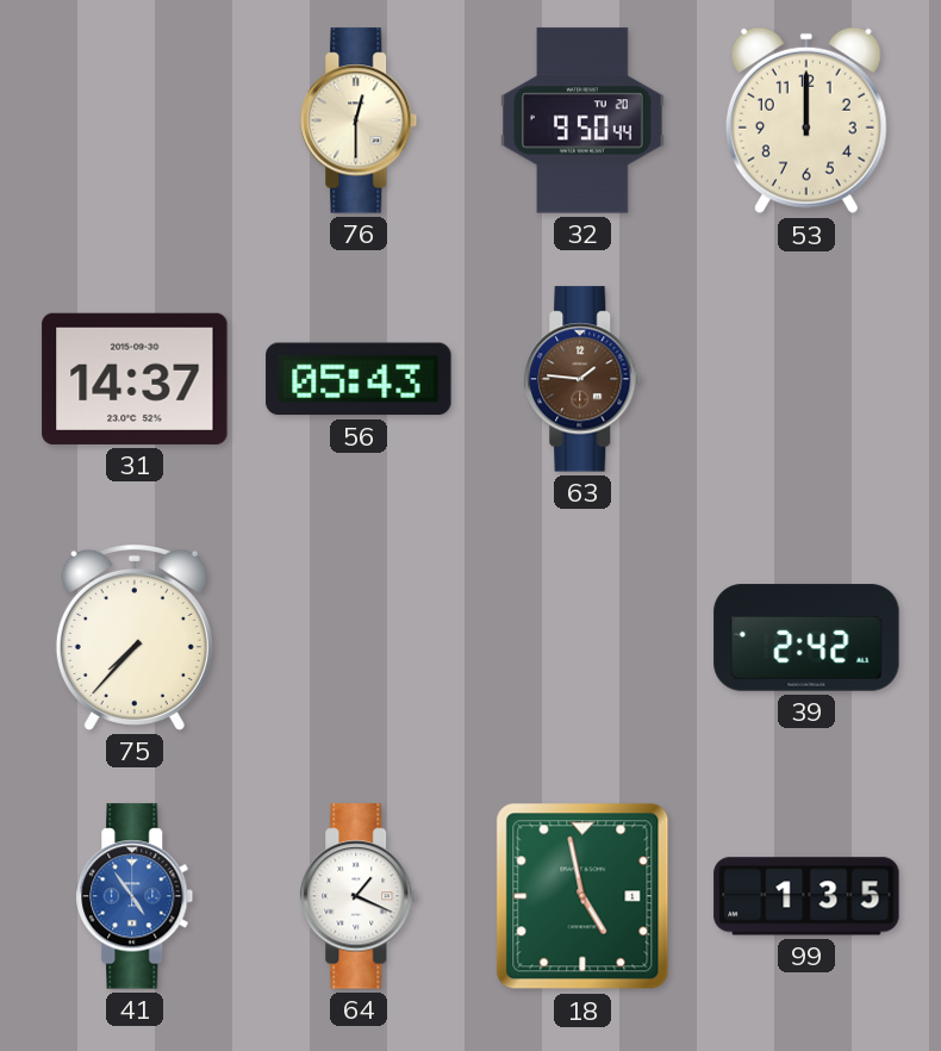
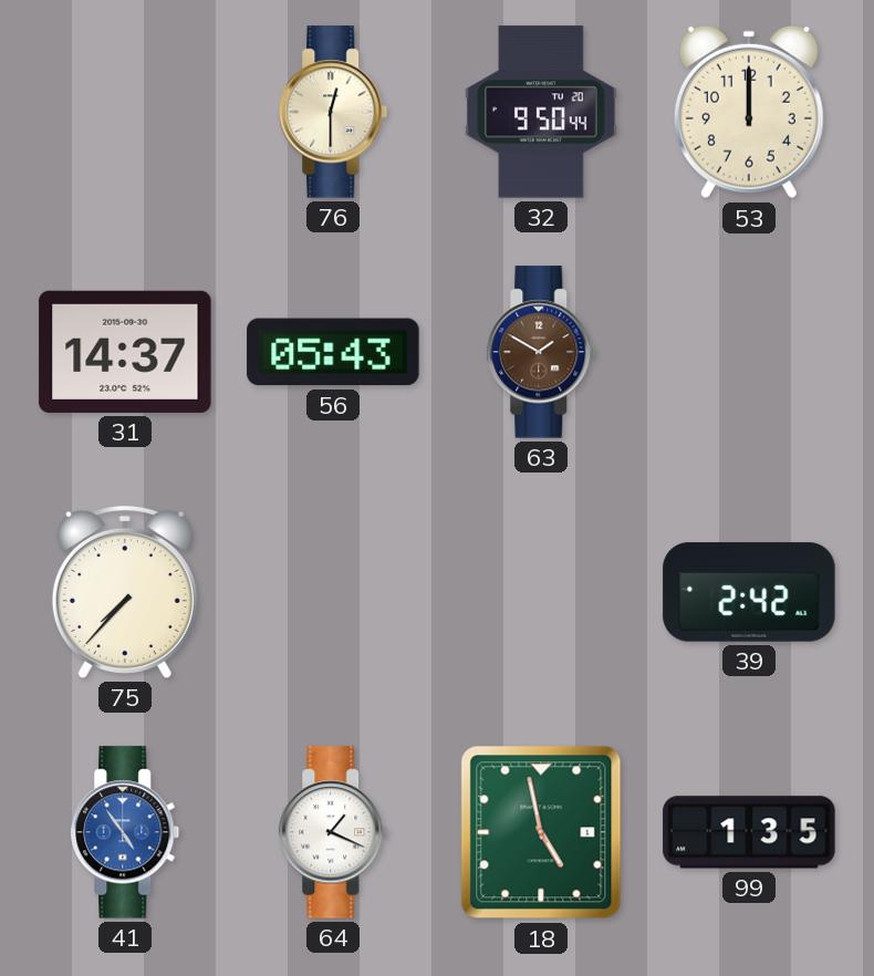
63: 1:46 -> 1:50 (541, 352)
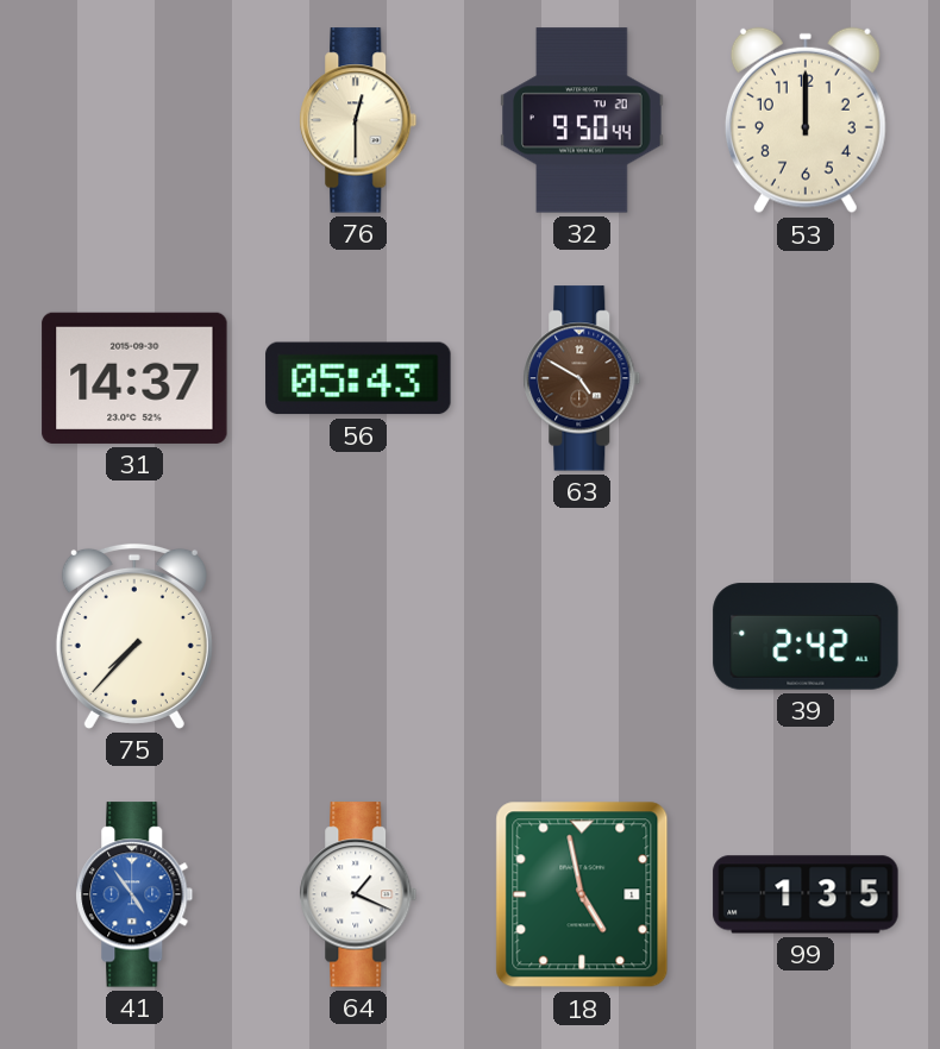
63: 1:50 -> 4:50 (582, 378)
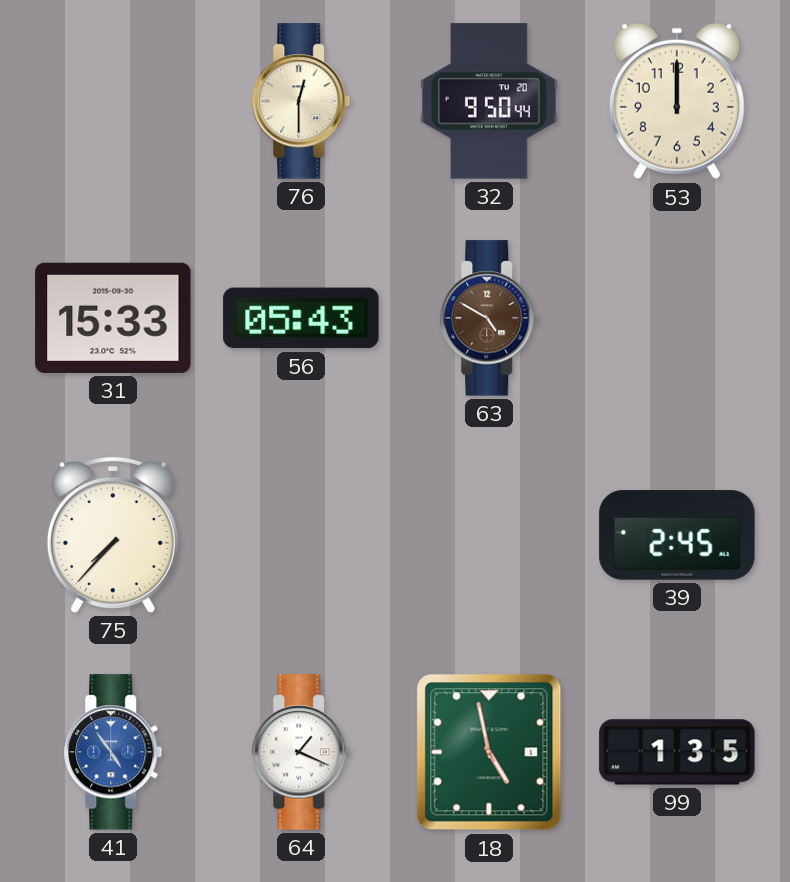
31: 14:37 -> 15:33 (113, 318)
39: 2:42 -> 2:45 (677, 535)
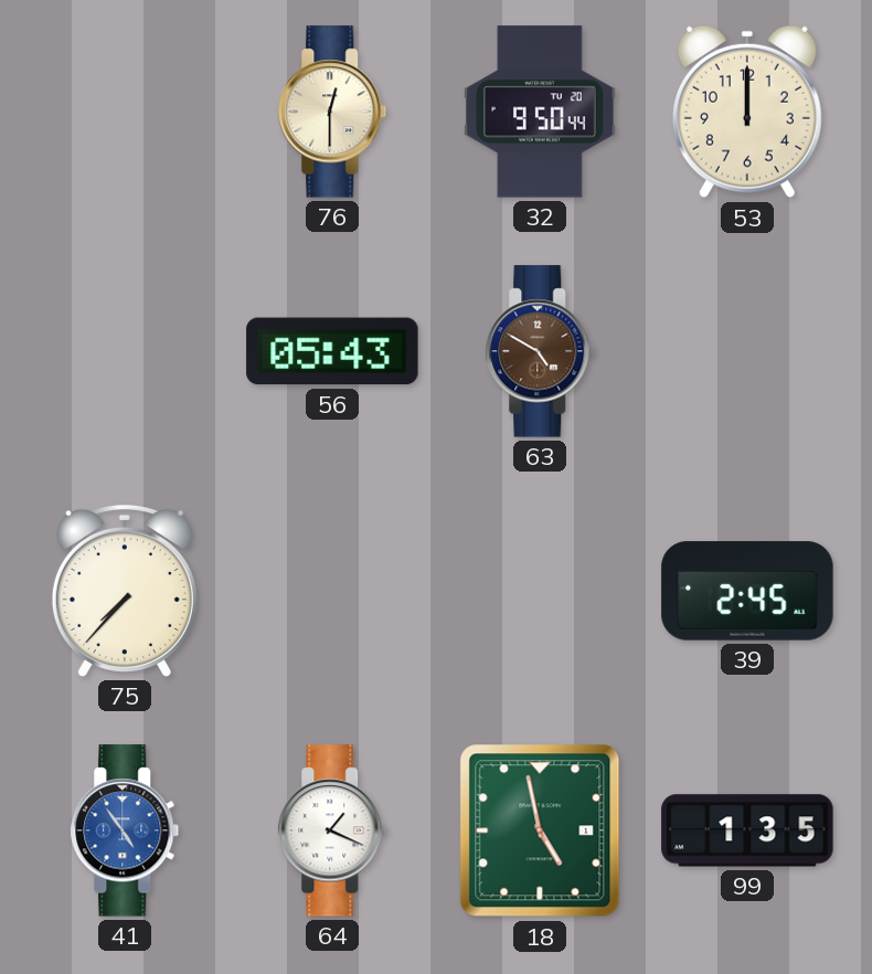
31: 15:33 -> none (113, 318)
